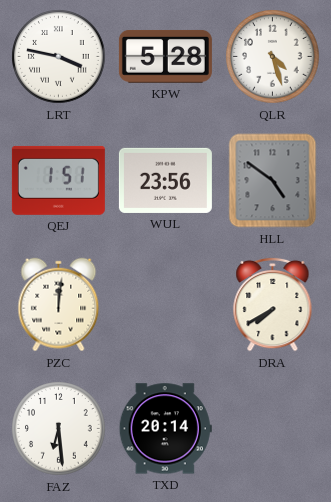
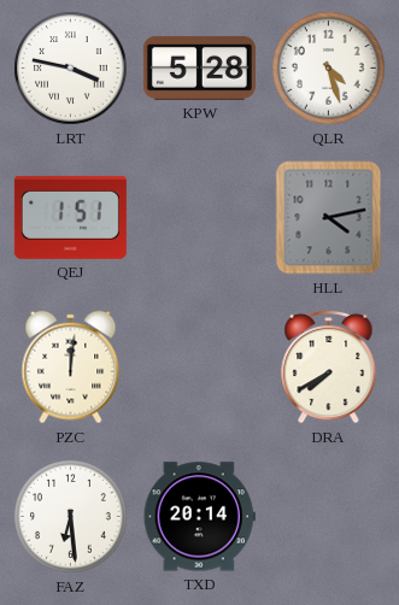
WUL: 23:56 -> none (165, 180)
HLL: 4:51 -> 4:13 (329, 218)
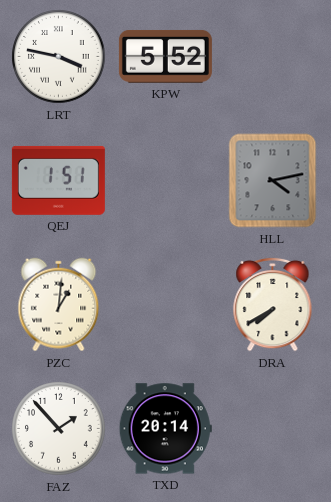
KPW: 5:28 -> 5:52 (165, 56)
QLR: 4:27 -> none (329, 69)
PZC: 12:01 -> 1:01 (59, 305)
FAZ: 6:29 -> 1:53 (59, 429)
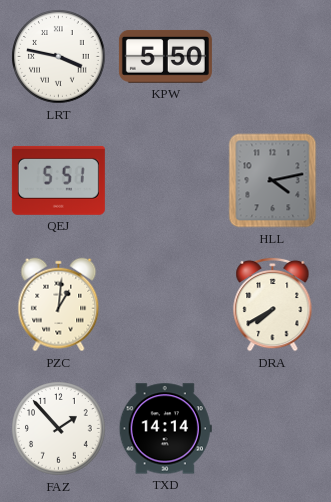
KPW: 5:52 -> 5:50 (165, 56)
QEJ: 1:51 -> 5:51 (58, 180)
TXD: 20:14 -> 14:14 (165, 429)
